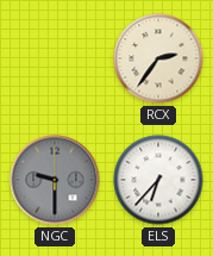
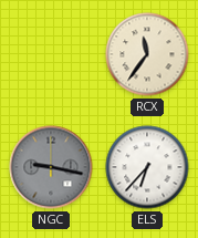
RCX: 2:36 -> 11:36 (147, 54)
NGC: 9:30 -> 9:17 (51, 167)
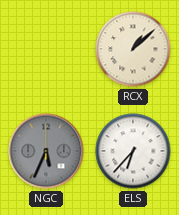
RCX: 11:36 -> 1:08 (133, 49)
NGC: 9:17 -> 5:34 (46, 151)
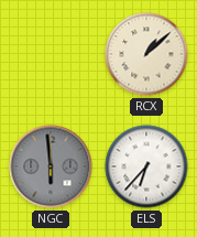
NGC: 5:34 -> 5:59 (51, 166)
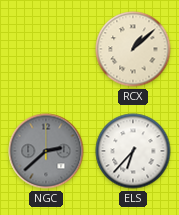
NGC: 5:59 -> 2:38 (46, 151)
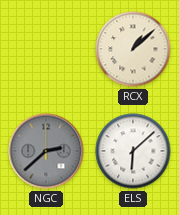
ELS: 6:37 -> 6:08 (133, 151)
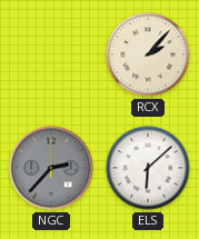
RCX: 1:08 -> 2:07 (148, 54)
NGC: 2:38 -> 2:37 (51, 168)
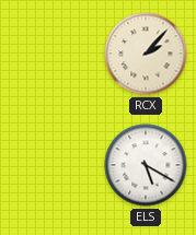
NGC: 2:37 -> none (51, 168)
ELS: 6:08 -> 5:20 (146, 165)
